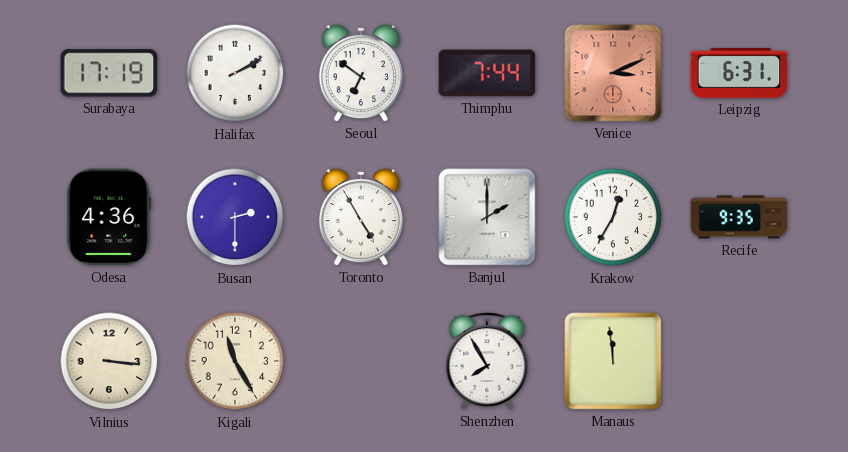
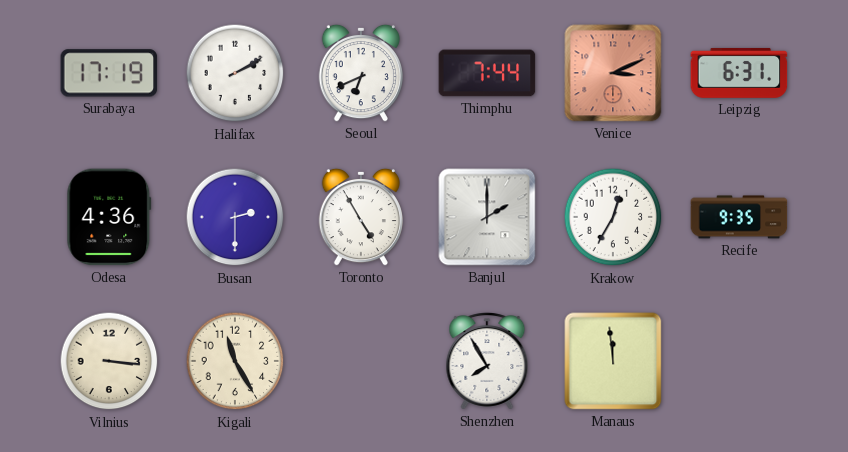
Seoul: 6:51 -> 6:41 (361, 73)
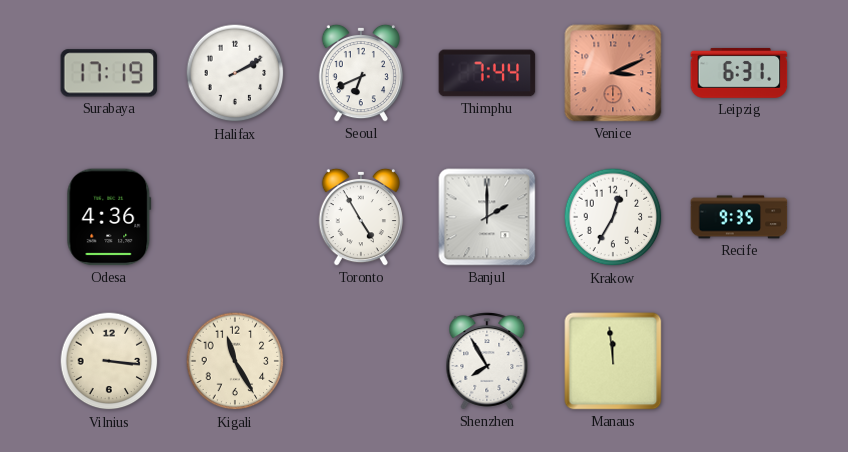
Busan: 2:30 -> none (235, 217)
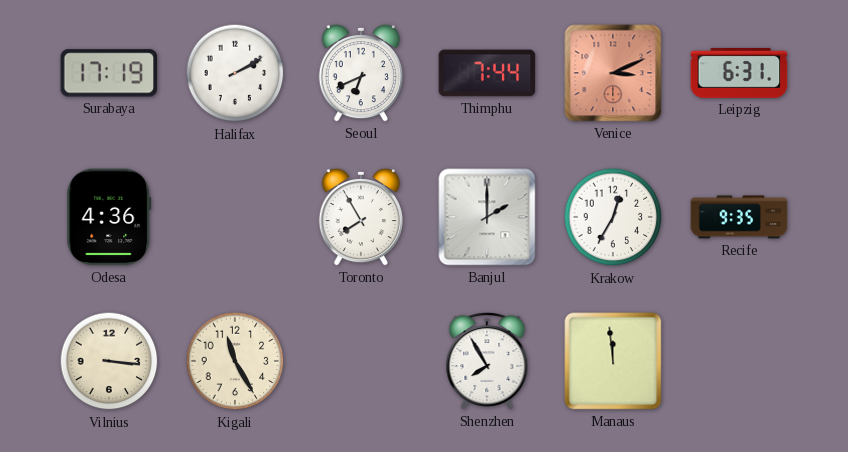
Toronto: 4:55 -> 7:55 (361, 217)
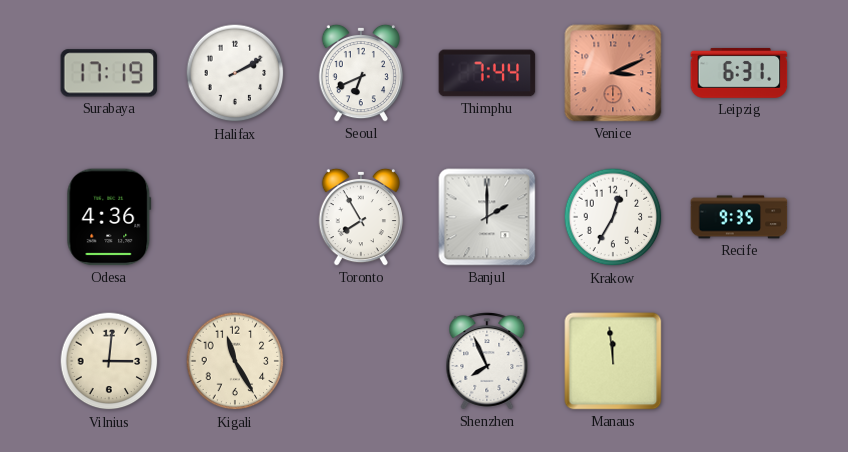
Vilnius: 3:16 -> 3:01 (109, 361)
Shenzhen: 7:55 -> 7:56 (487, 361)
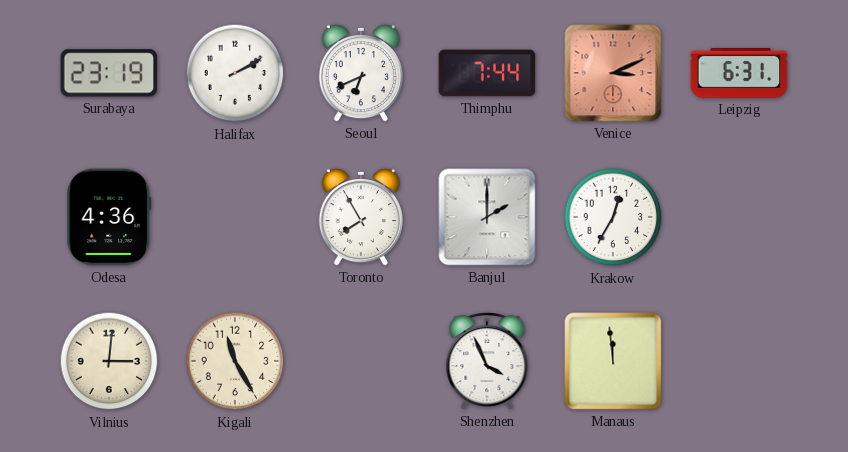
Surabaya: 17:19 -> 23:19 (109, 73)
Recife: 9:35 -> none (739, 217)
Shenzhen: 7:56 -> 3:56 (487, 361)
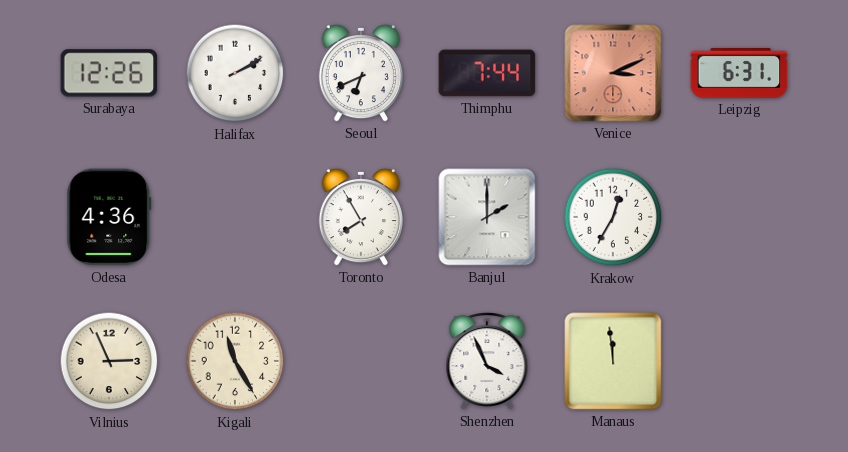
Surabaya: 23:19 -> 12:26 (109, 73)
Vilnius: 3:01 -> 2:56 (109, 361)
